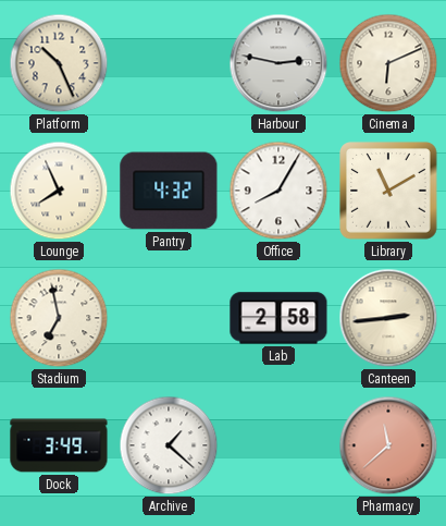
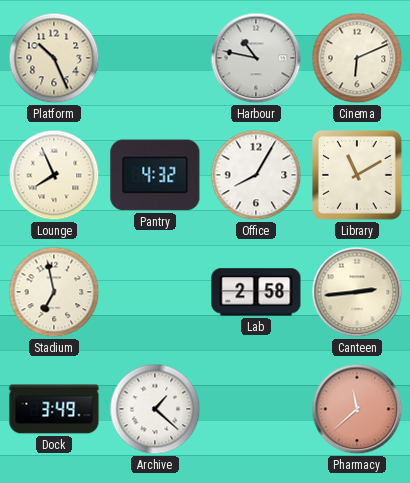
Harbour: 2:47 -> 10:47 (256, 58)
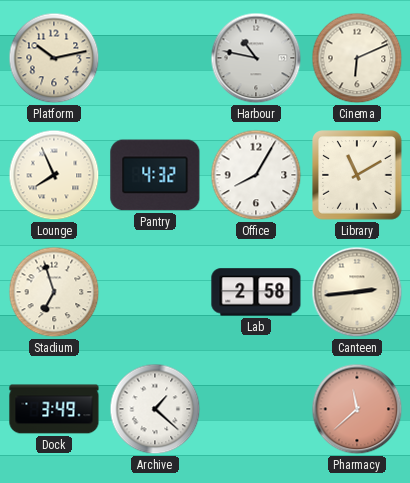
Platform: 10:26 -> 10:13 (54, 58)
Stadium: 6:58 -> 6:57 (54, 292)
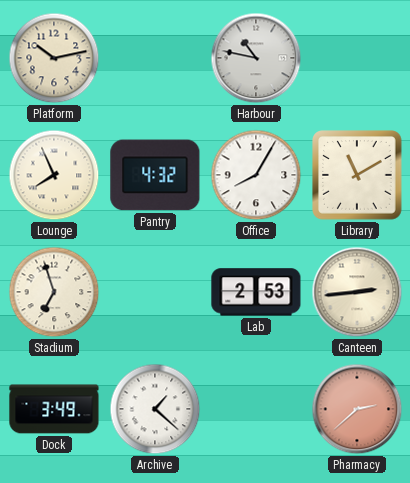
Cinema: 6:11 -> none (357, 58)
Lab: 2:58 -> 2:53 (256, 292)
Pharmacy: 11:38 -> 2:38 (357, 409)
